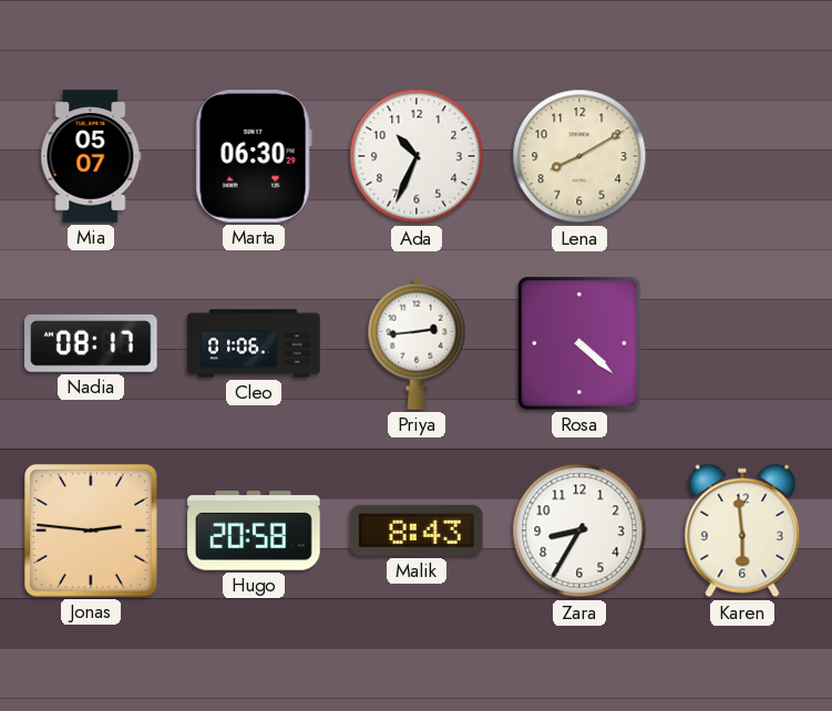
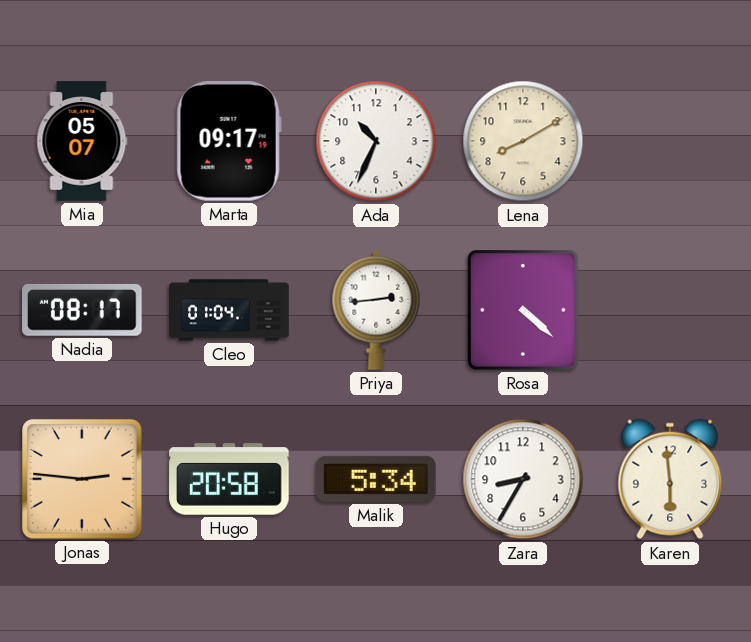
Marta: 06:30 -> 09:17 (229, 141)
Cleo: 01:06 -> 01:04 (229, 310)
Malik: 8:43 -> 5:34 (376, 479)
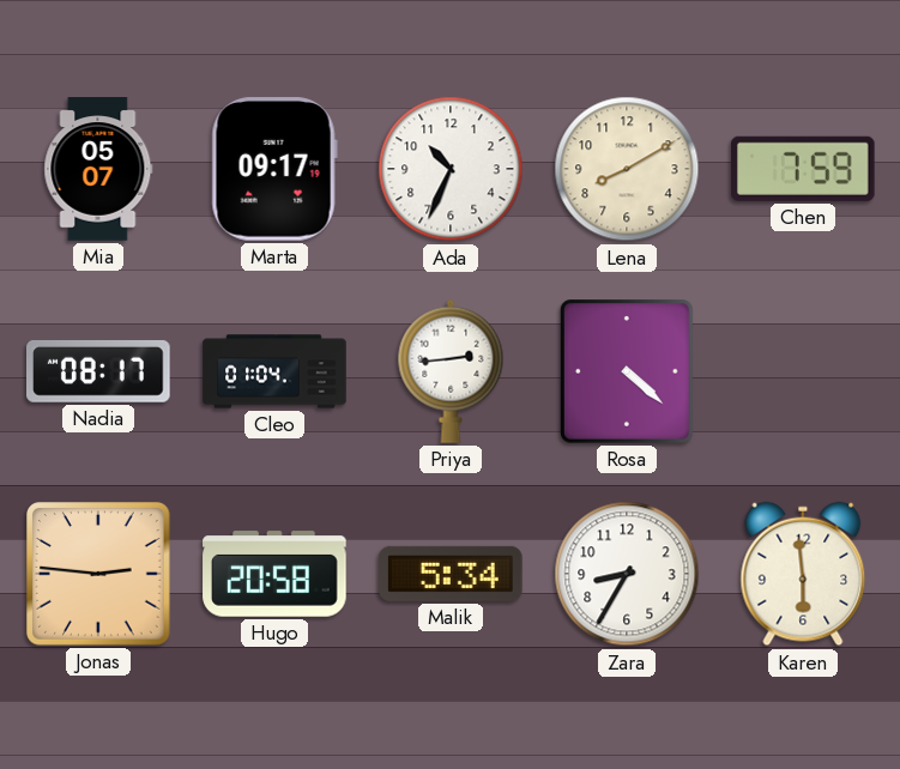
Chen: none -> 7:59 (804, 169)
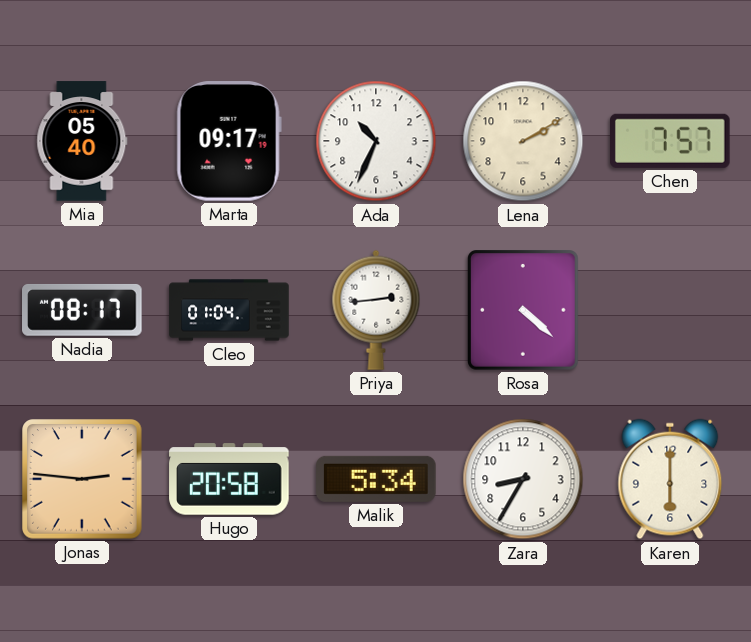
Mia: 05:07 -> 05:40 (82, 141)
Lena: 8:10 -> 2:10 (523, 141)
Chen: 7:59 -> 7:57 (671, 141)
Karen: 5:59 -> 6:00 (670, 479)
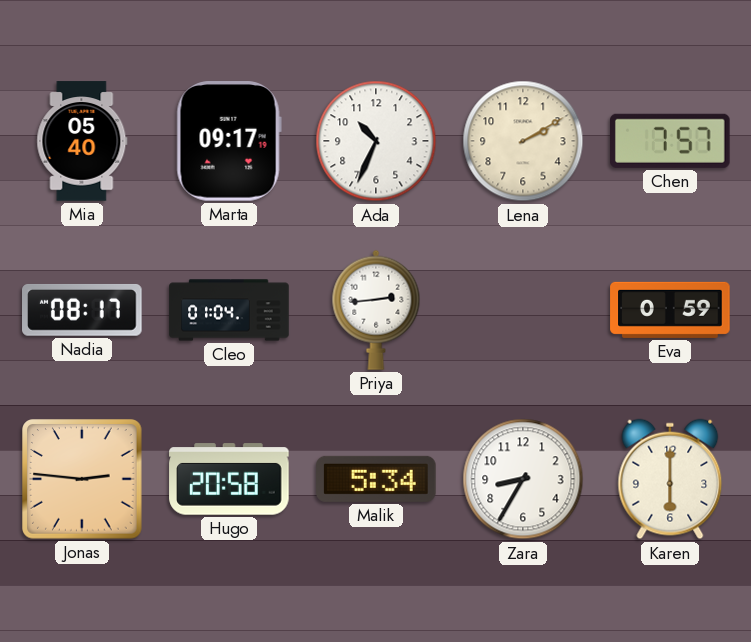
Rosa: 4:22 -> none (524, 311)
Eva: none -> 0:59 (670, 310)
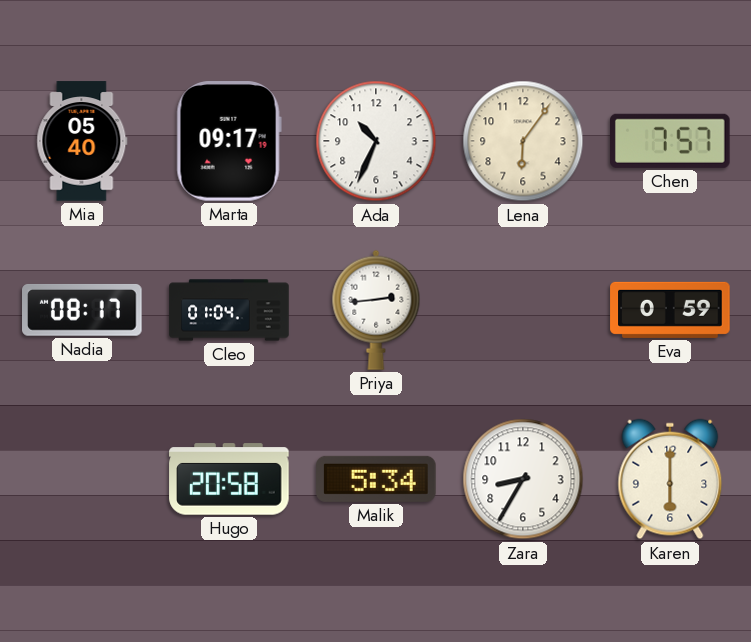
Lena: 2:10 -> 6:06 (523, 141)
Jonas: 2:46 -> none (82, 479)
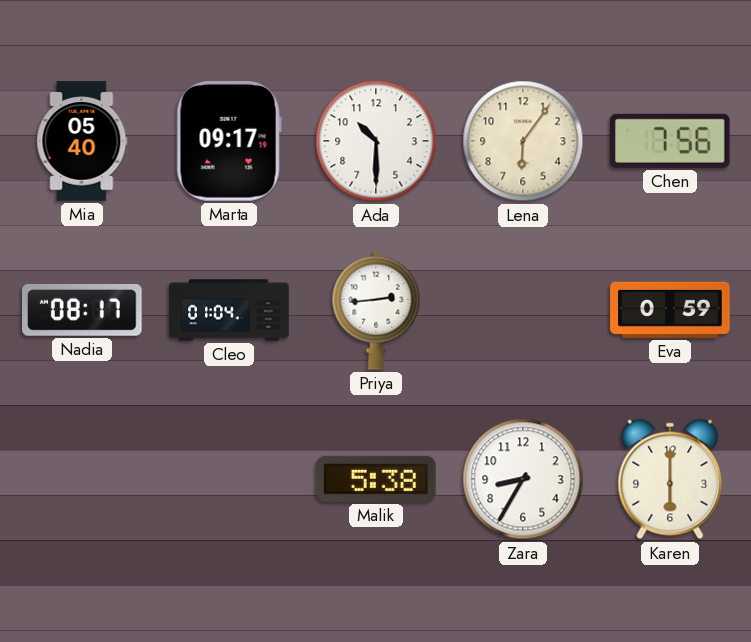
Ada: 10:34 -> 10:30 (376, 141)
Chen: 7:57 -> 7:56 (671, 141)
Hugo: 20:58 -> none (229, 479)
Malik: 5:34 -> 5:38 (376, 479)
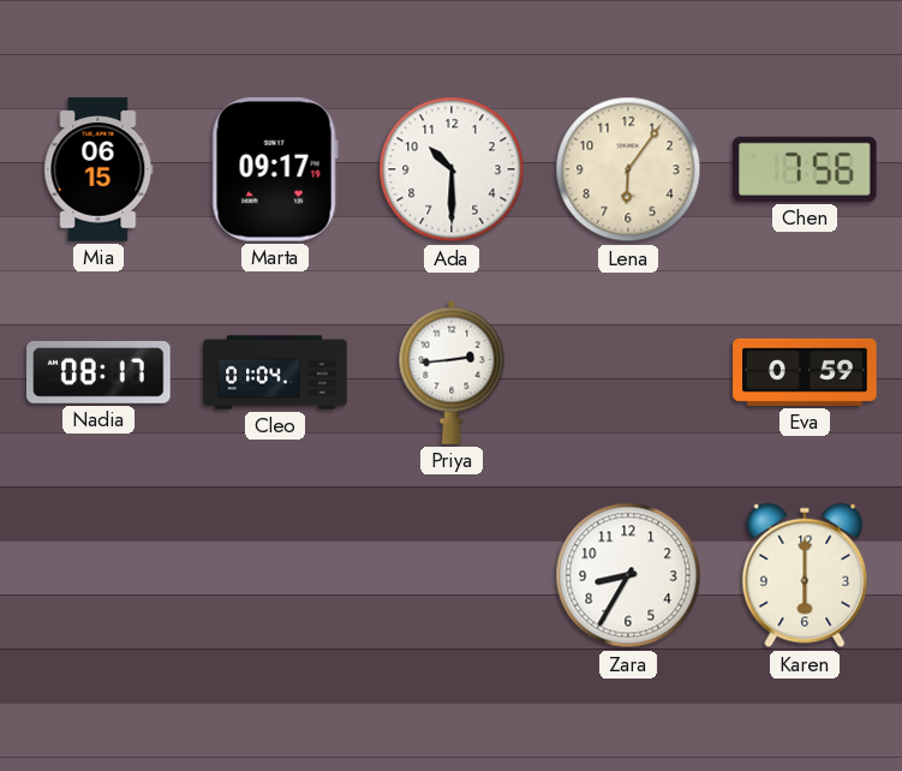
Mia: 05:40 -> 06:15 (98, 169)
Malik: 5:38 -> none (376, 479)
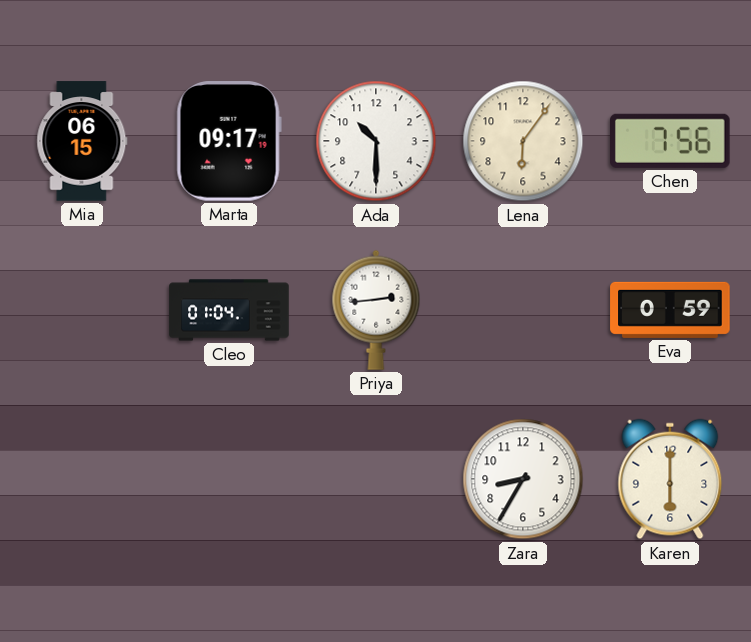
Nadia: 08:17 -> none (98, 372)
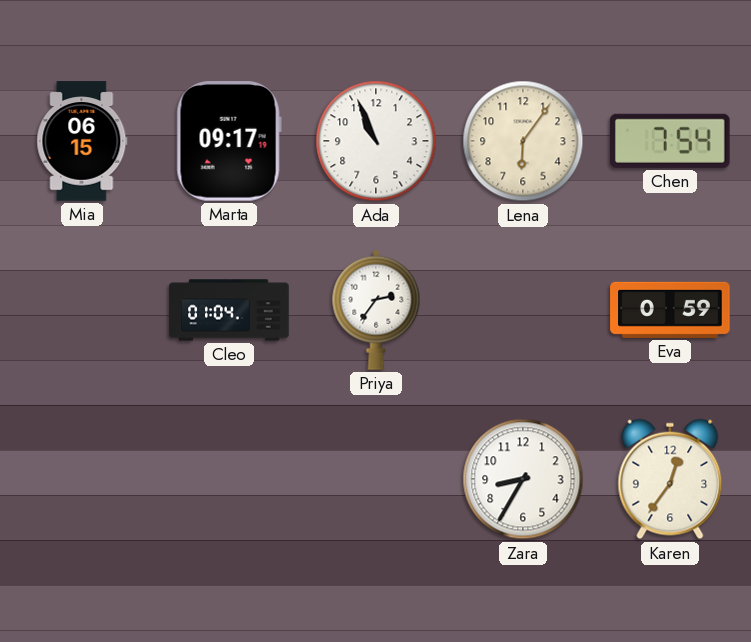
Ada: 10:30 -> 10:56 (376, 141)
Chen: 7:56 -> 7:54 (671, 141)
Priya: 2:44 -> 2:36 (376, 310)
Karen: 6:00 -> 12:36 (670, 479)
